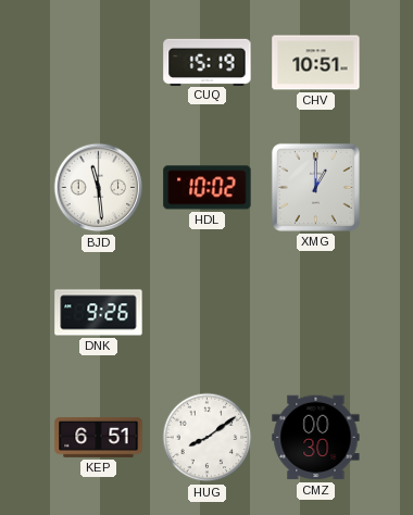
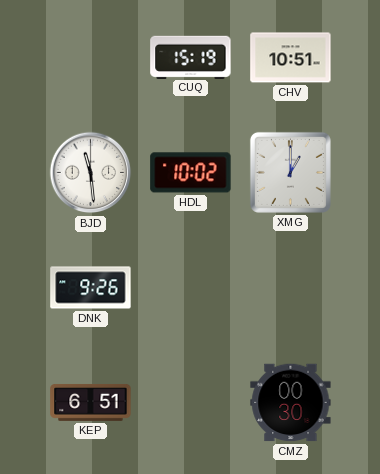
HUG: 8:09 -> none (208, 438)
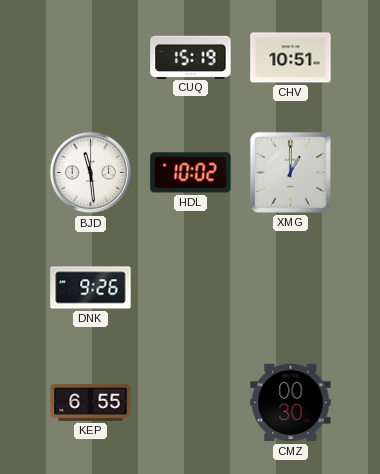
KEP: 6:51 -> 6:55 (91, 402)
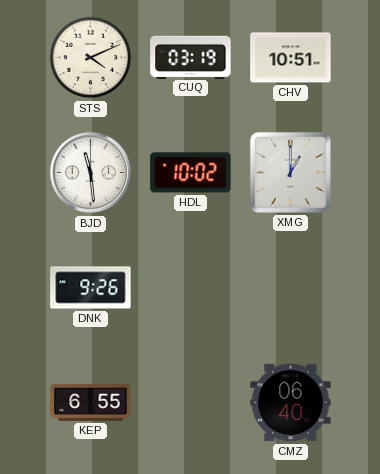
STS: none -> 4:11 (91, 58)
CUQ: 15:19 -> 03:19 (191, 57)
CMZ: 00:30 -> 06:40 (291, 403)
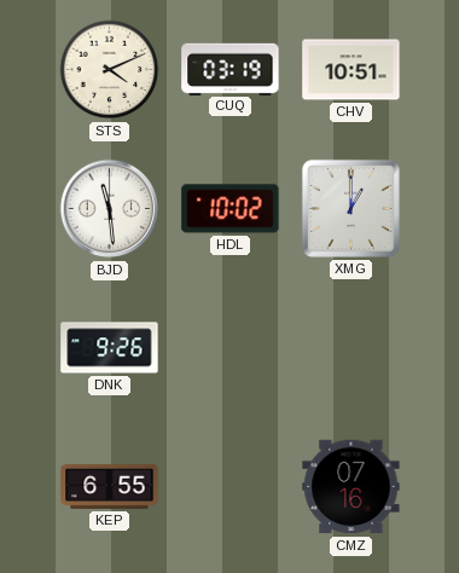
CMZ: 06:40 -> 07:16 (351, 487)
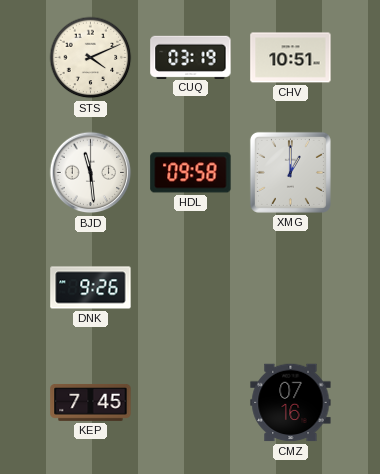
HDL: 10:02 -> 09:58 (191, 173)
KEP: 6:55 -> 7:45 (91, 402)
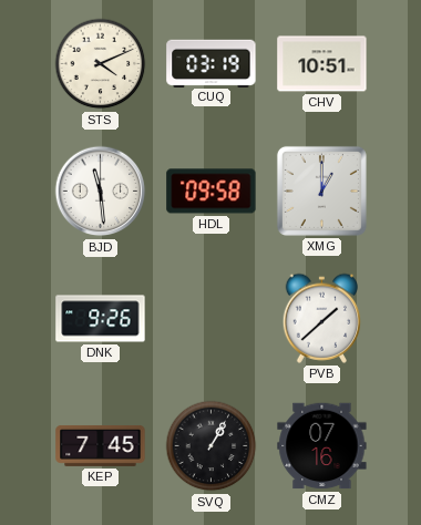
PVB: none -> 1:38 (322, 318)
SVQ: none -> 1:05 (212, 446)
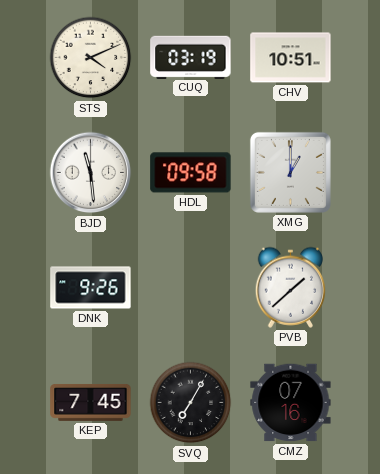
SVQ: 1:05 -> 7:05 (191, 403)
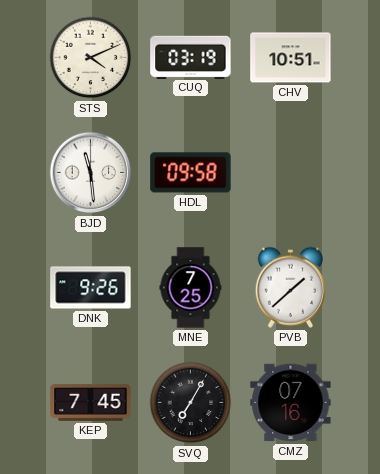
XMG: 1:00 -> none (290, 172)
MNE: none -> 7:25 (191, 288)
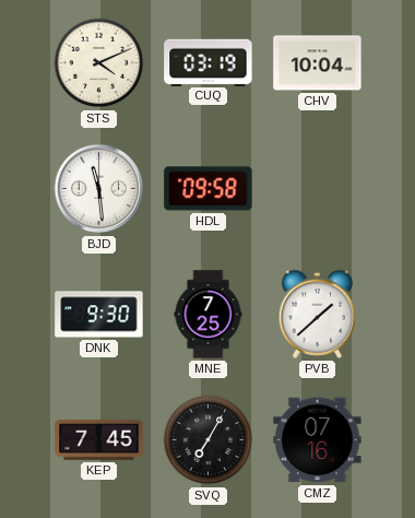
CHV: 10:51 -> 10:04 (318, 63)
DNK: 9:26 -> 9:30 (99, 315)
